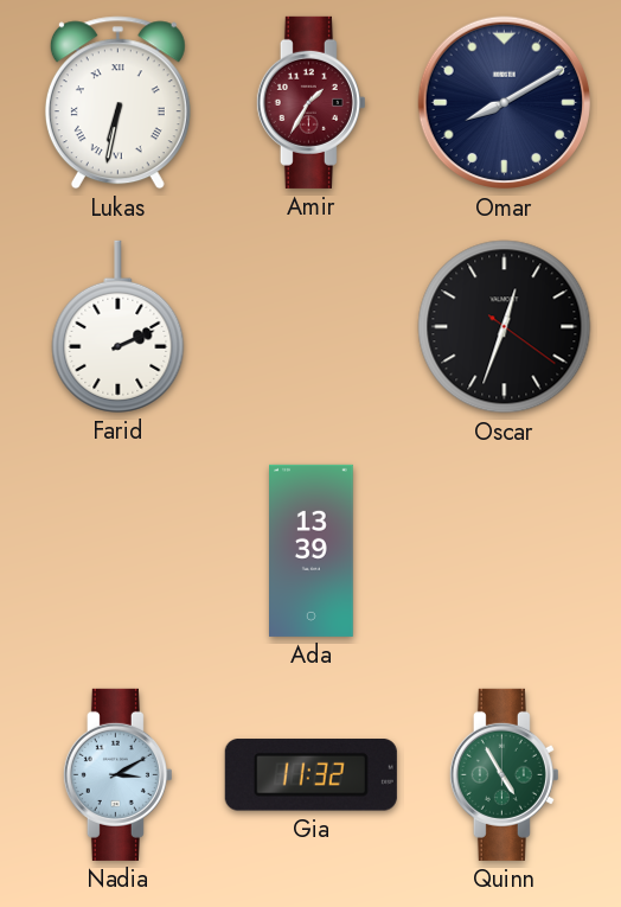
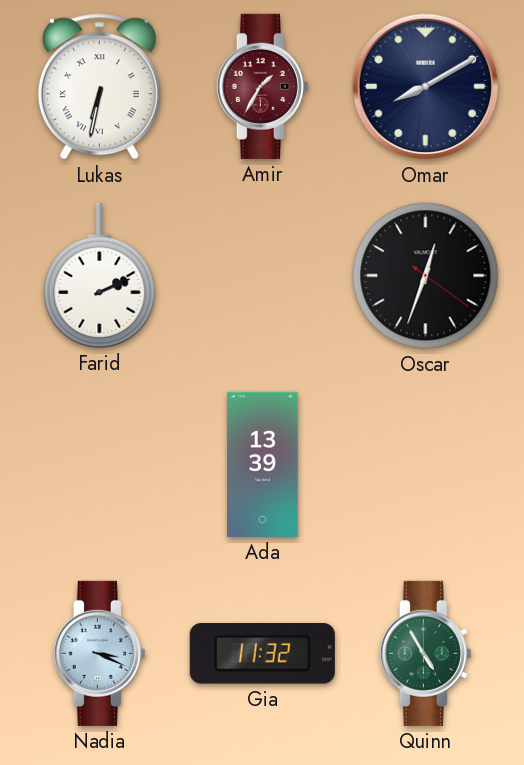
Nadia: 3:10 -> 3:19 (99, 653)
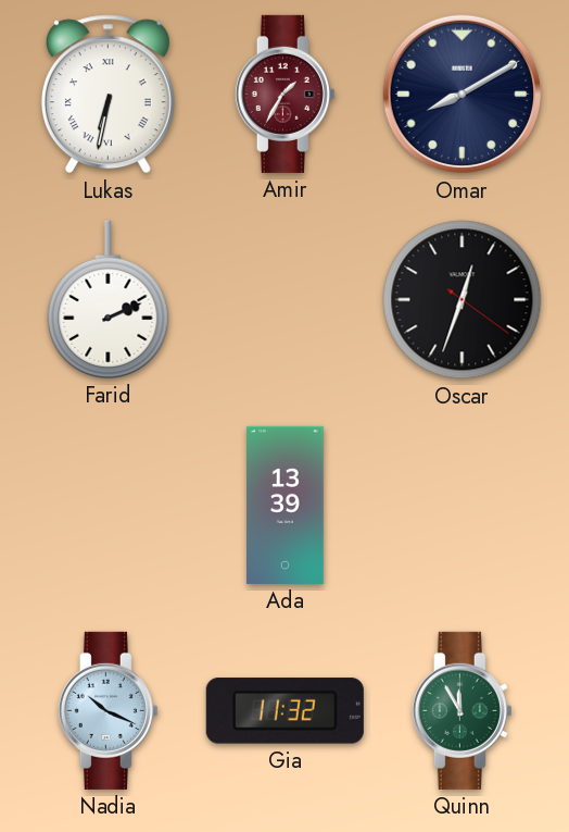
Nadia: 3:19 -> 10:19 (108, 710)
Quinn: 4:55 -> 11:55 (461, 710)
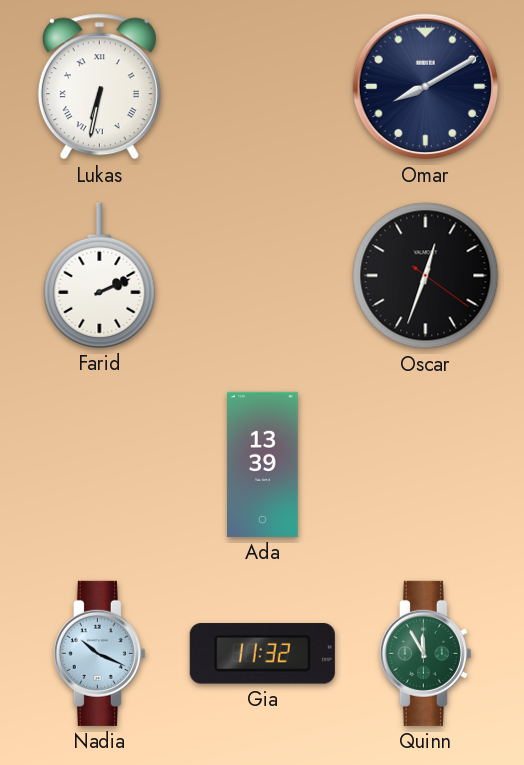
Amir: 1:35 -> none (284, 94)
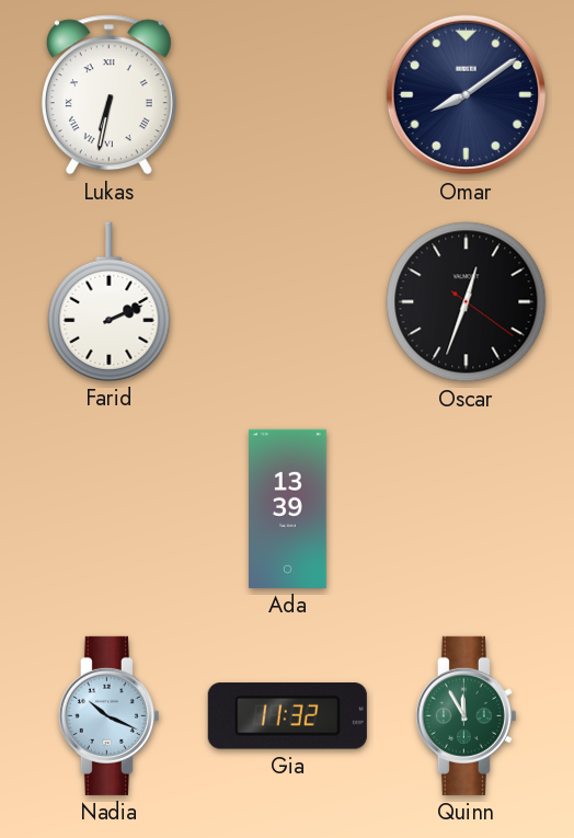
Omar: 8:10 -> 8:09 (467, 95)
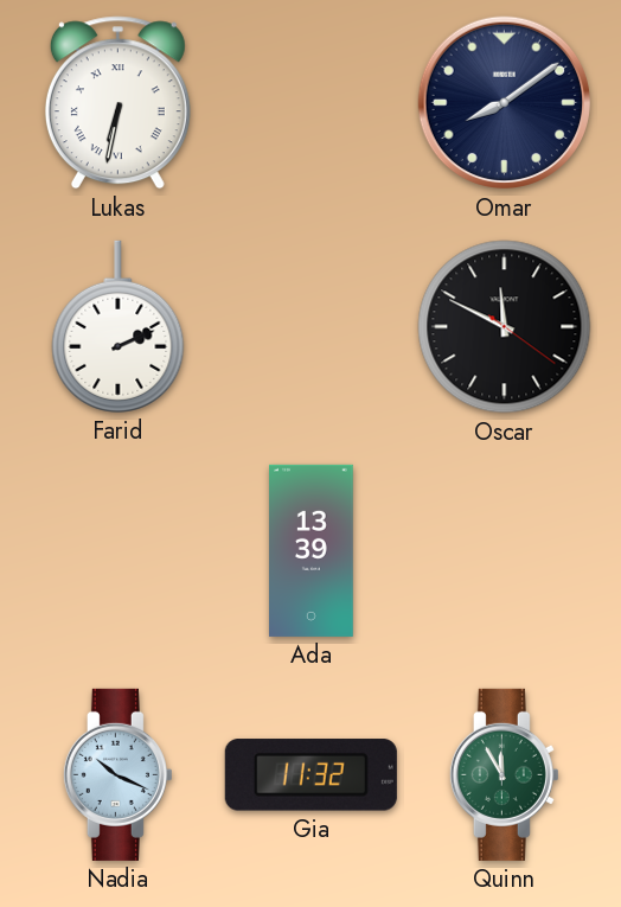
Oscar: 12:33 -> 11:49 (505, 327)
